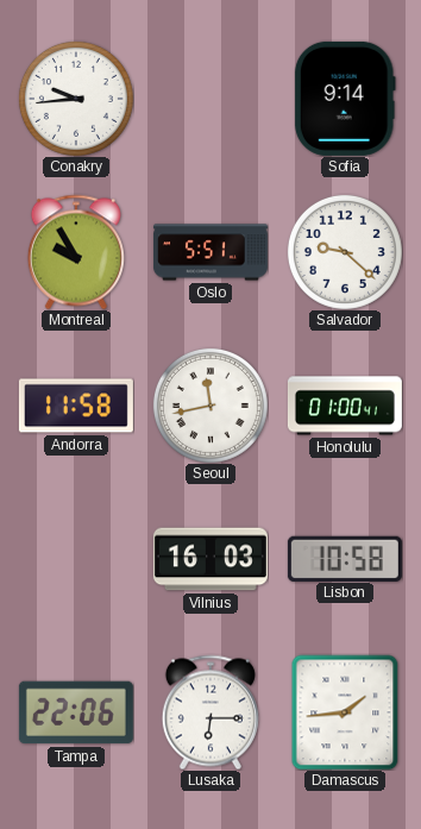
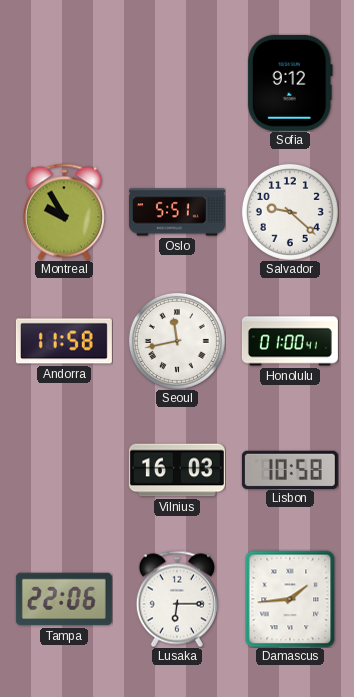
Conakry: 9:44 -> none (76, 99)
Sofia: 9:14 -> 9:12 (290, 83)
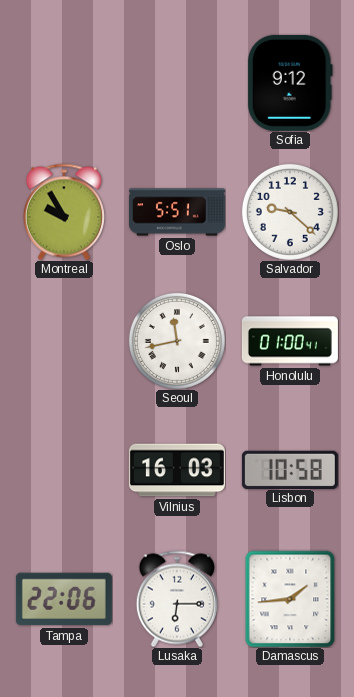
Andorra: 11:58 -> none (64, 341)
